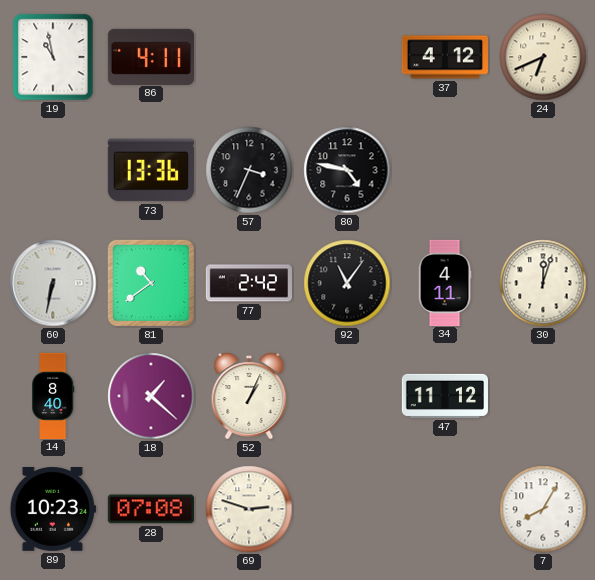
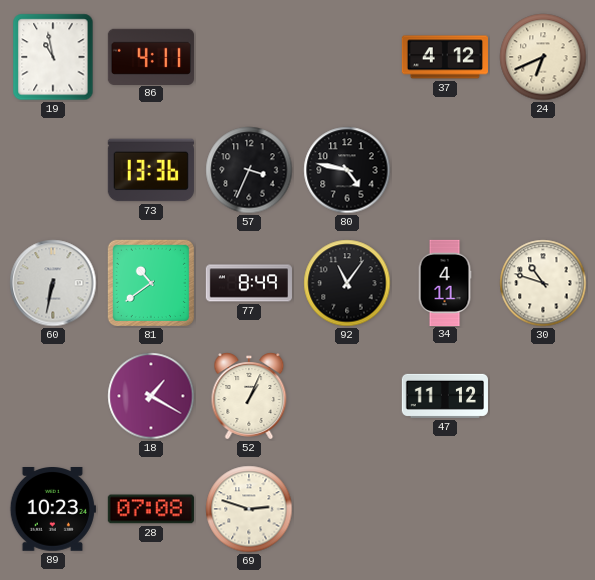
77: 2:42 -> 8:49 (249, 283)
30: 12:03 -> 10:48 (543, 283)
14: 8:40 -> none (53, 395)
18: 1:22 -> 1:20 (151, 396)
7: 8:05 -> none (543, 509)
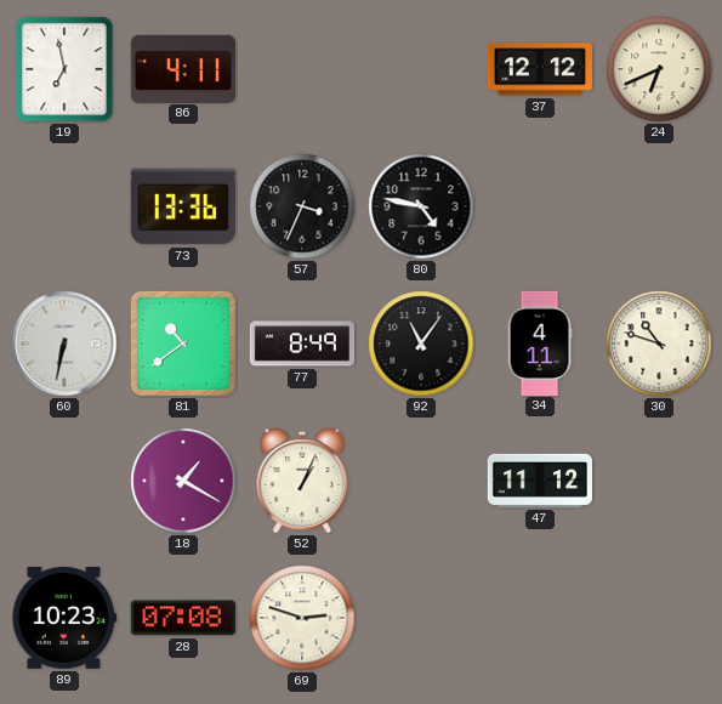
19: 10:58 -> 6:58 (64, 69)
37: 4:12 -> 12:12 (540, 69)
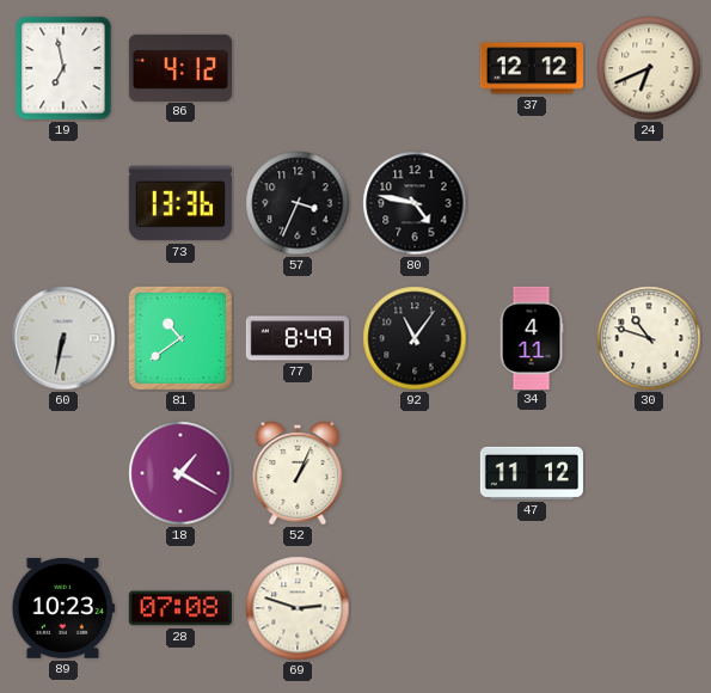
86: 4:11 -> 4:12 (180, 67)
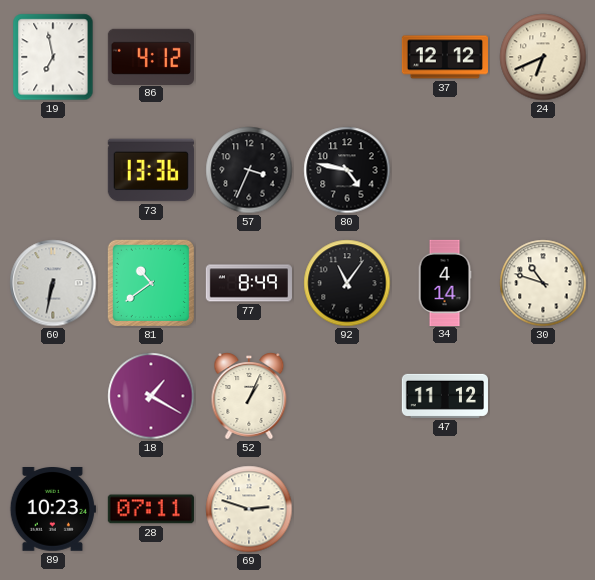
34: 4:11 -> 4:14 (445, 282)
28: 07:08 -> 07:11 (151, 509)
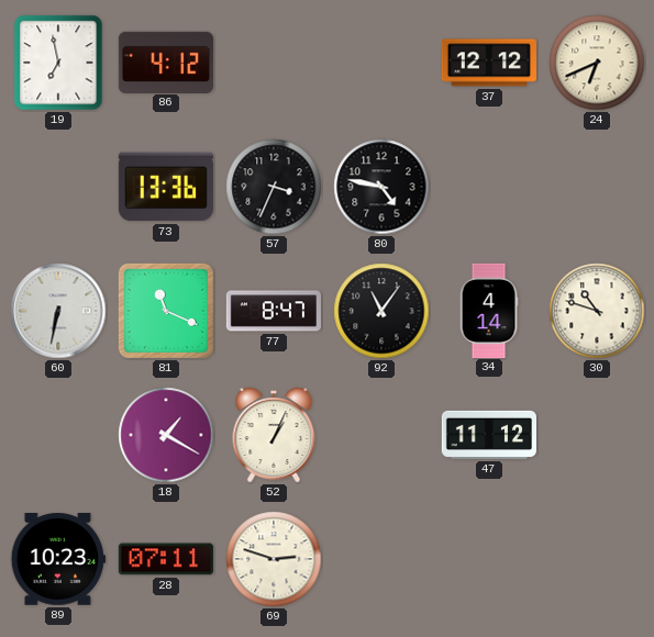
81: 10:39 -> 11:19 (166, 311)
77: 8:49 -> 8:47 (274, 311)
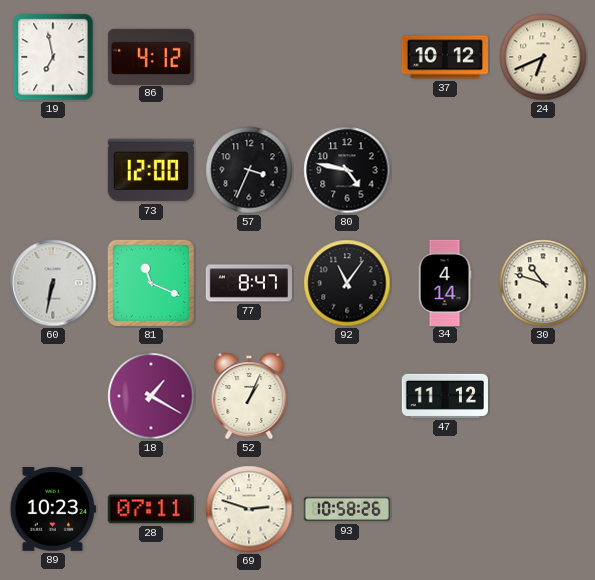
37: 12:12 -> 10:12 (445, 57)
73: 13:36 -> 12:00 (151, 170)
93: none -> 10:58 (346, 509)
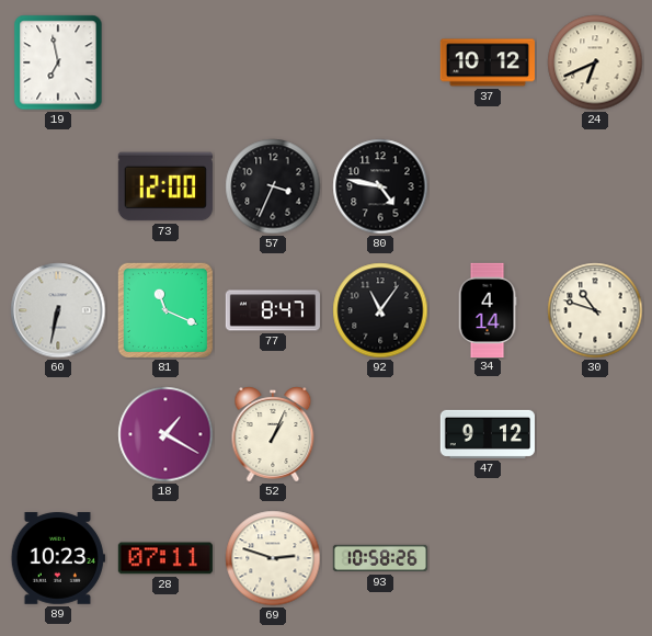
86: 4:12 -> none (151, 56)
47: 11:12 -> 9:12 (488, 434)
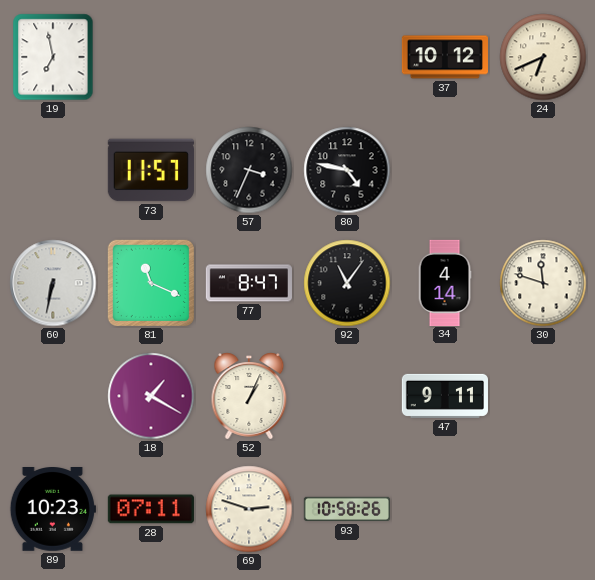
73: 12:00 -> 11:57 (151, 170)
30: 10:48 -> 11:48 (543, 283)
47: 9:12 -> 9:11 (445, 396)
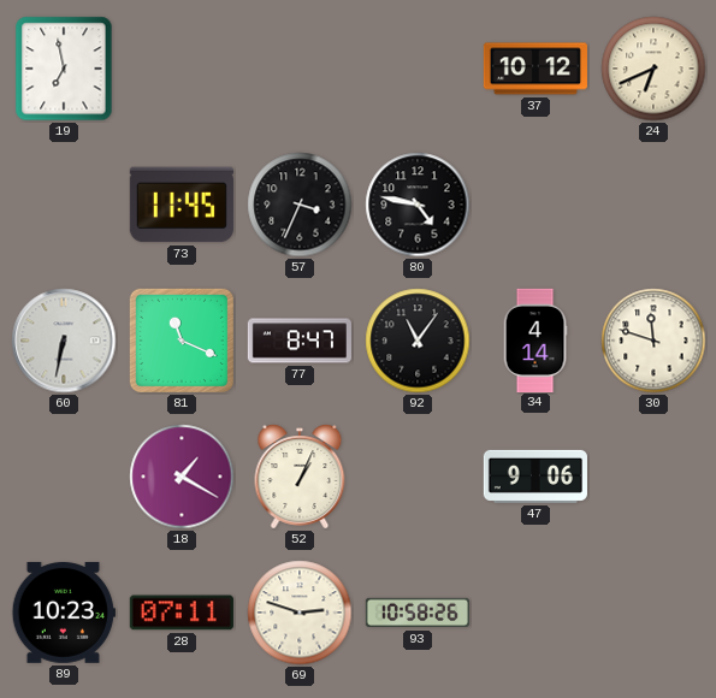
73: 11:57 -> 11:45 (182, 205)
47: 9:11 -> 9:06 (535, 477)
